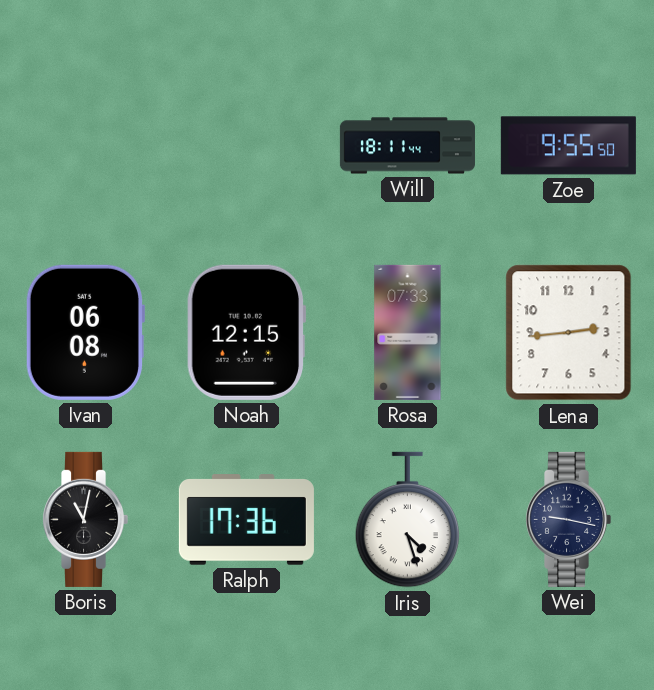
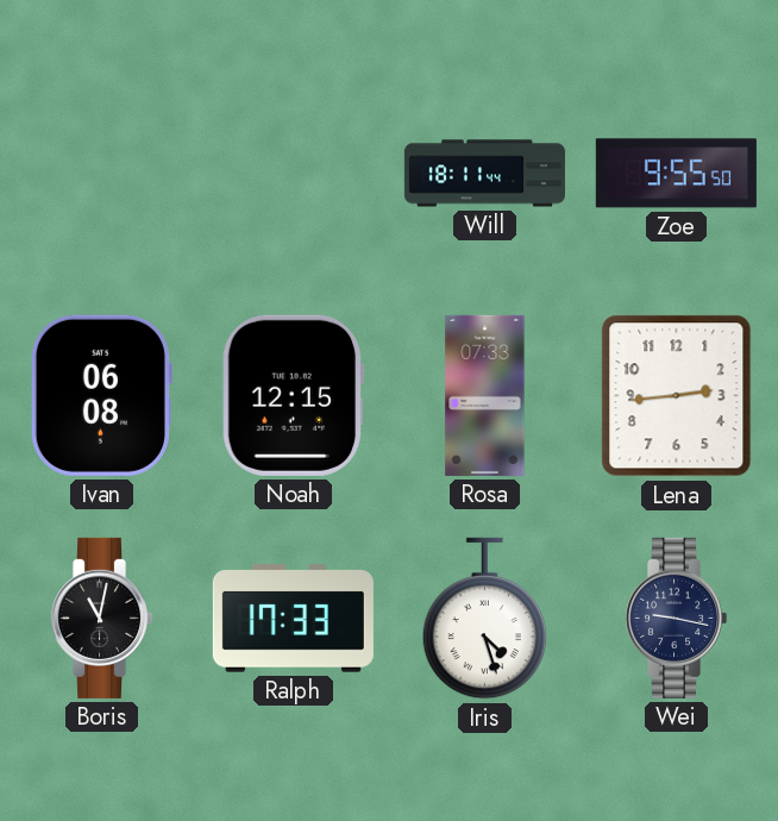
Ralph: 17:36 -> 17:33 (293, 619)
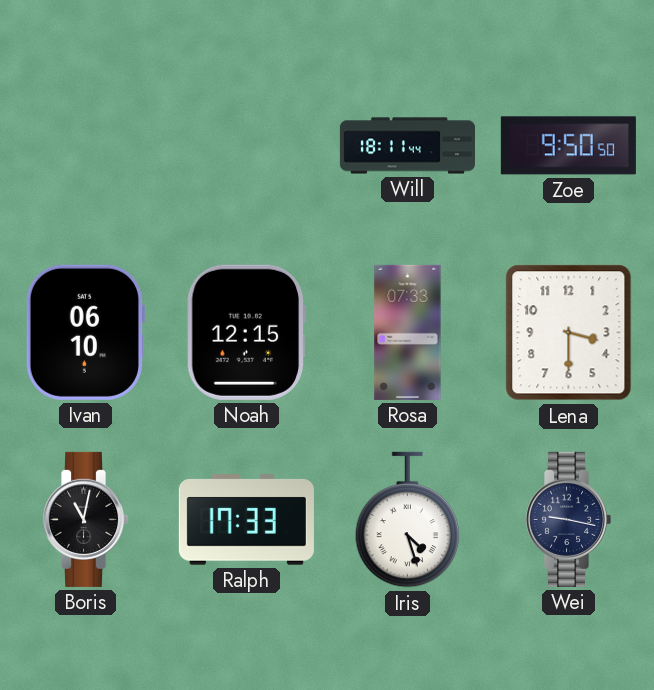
Zoe: 9:55 -> 9:50 (568, 146)
Ivan: 06:08 -> 06:10 (85, 332)
Lena: 2:44 -> 3:30 (569, 333)
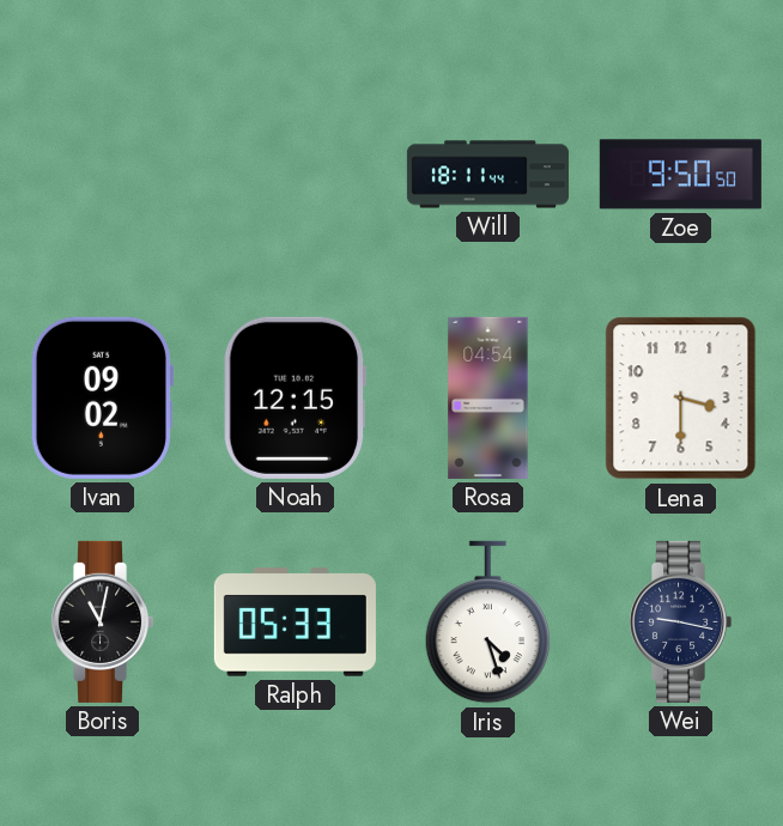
Ivan: 06:10 -> 09:02 (102, 397)
Rosa: 07:33 -> 04:54 (488, 397)
Ralph: 17:33 -> 05:33 (295, 622)
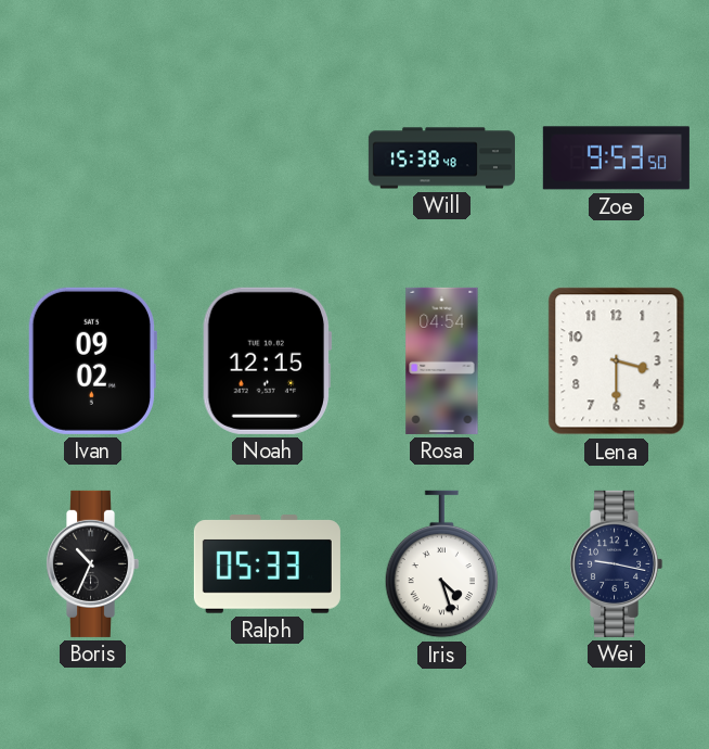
Will: 18:11 -> 15:38 (441, 158)
Zoe: 9:50 -> 9:53 (616, 158)
Boris: 11:02 -> 10:34 (93, 563)
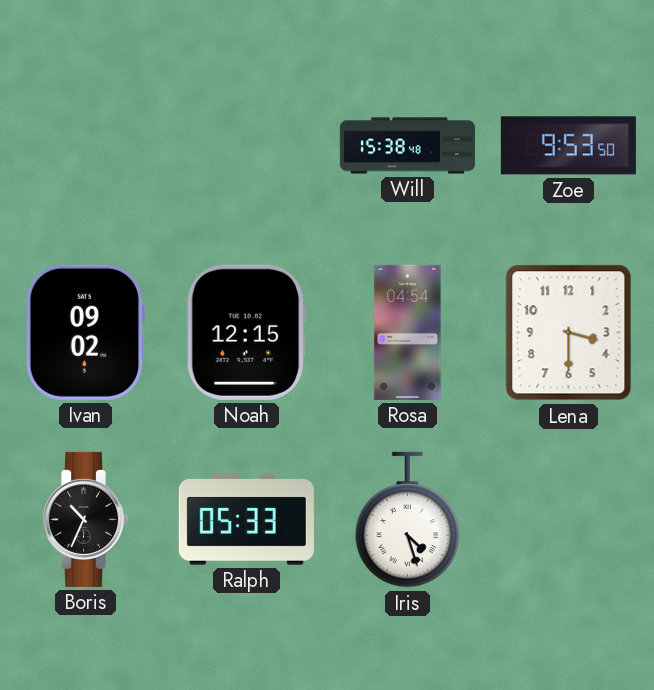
Wei: 9:17 -> none (617, 563)
